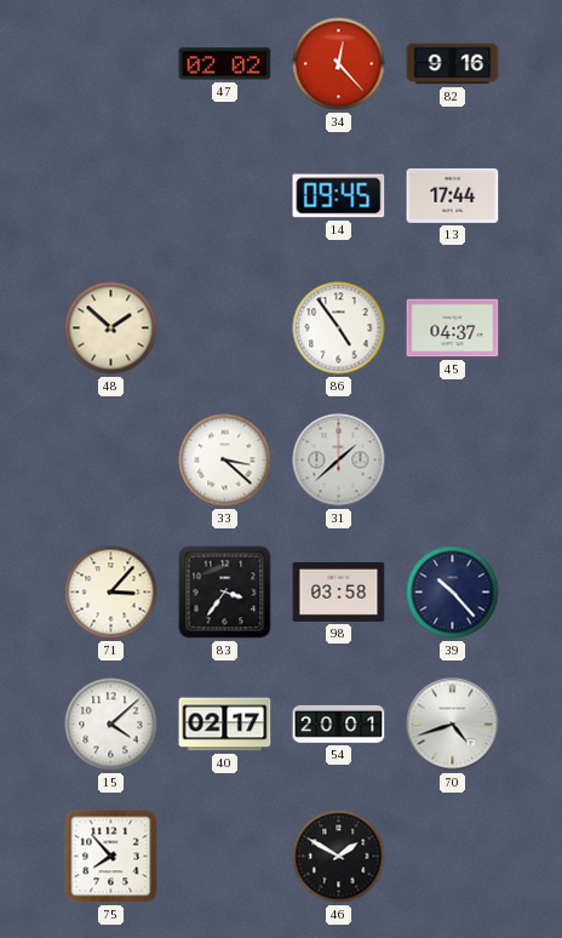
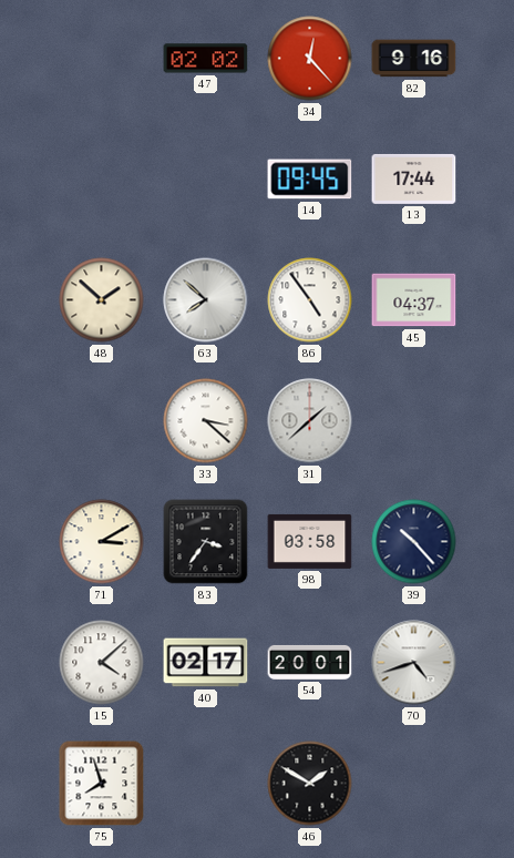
63: none -> 7:52 (206, 300)
71: 3:07 -> 3:10 (102, 542)
75: 7:53 -> 7:57 (102, 784)
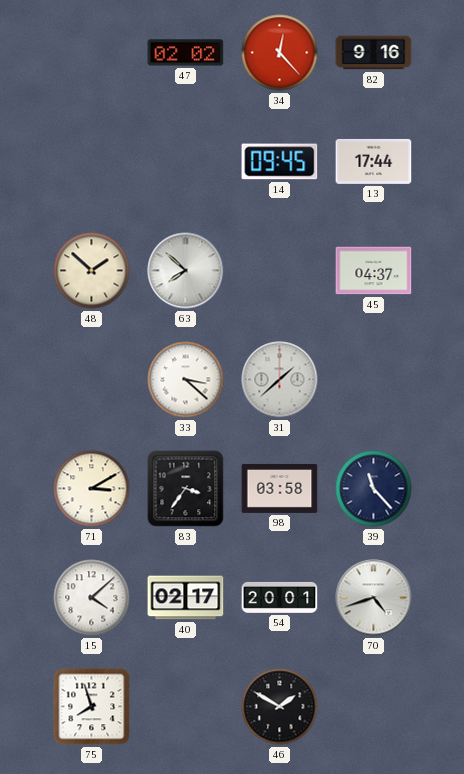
86: 4:54 -> none (310, 300)
39: 10:23 -> 11:23 (374, 489)
